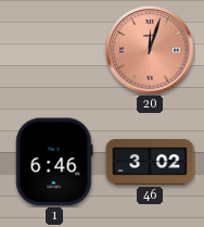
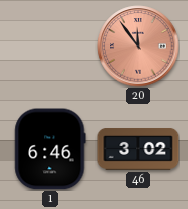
20: 12:03 -> 11:54 (138, 46)
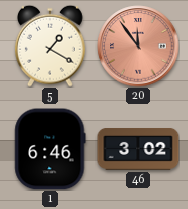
5: none -> 1:20 (51, 46)
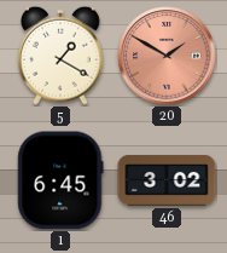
20: 11:54 -> 1:50 (167, 56)
1: 6:46 -> 6:45 (60, 180)
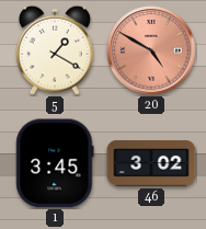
20: 1:50 -> 4:50 (151, 50)
1: 6:45 -> 3:45 (55, 163)
